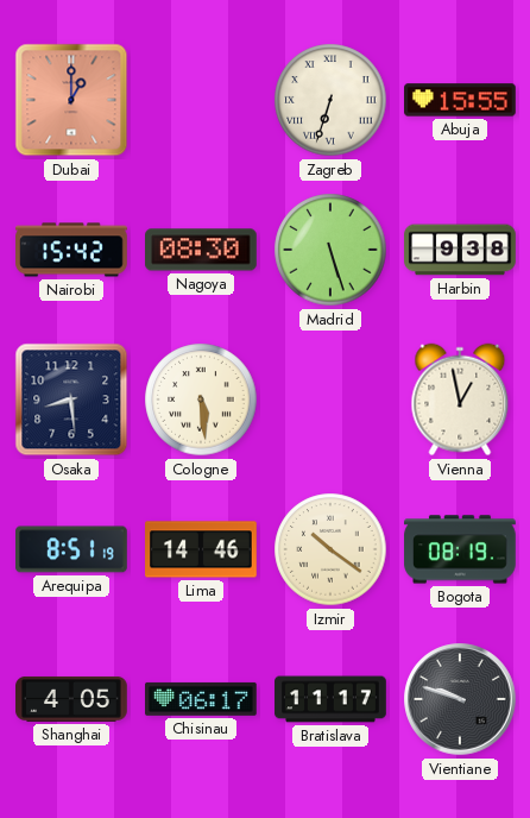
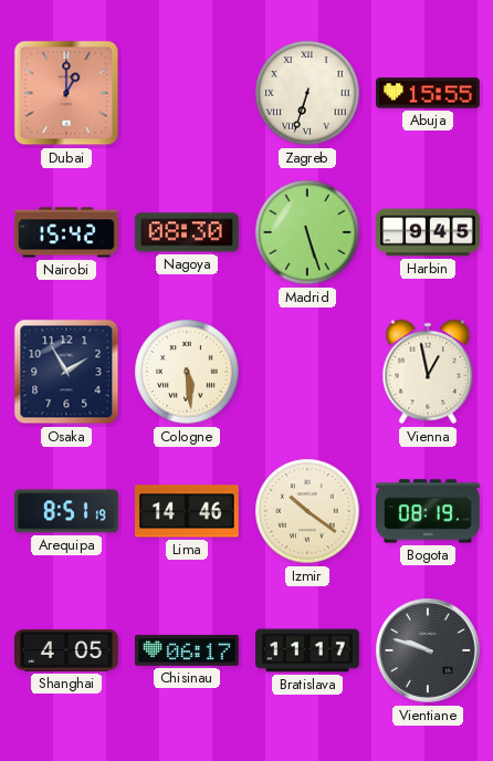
Harbin: 9:38 -> 9:45 (428, 232)
Osaka: 8:29 -> 1:55 (66, 372)
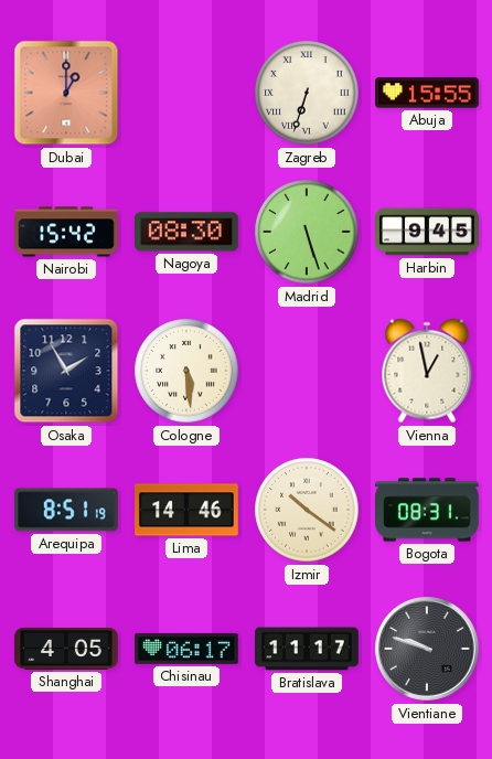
Bogota: 08:19 -> 08:31 (427, 510)
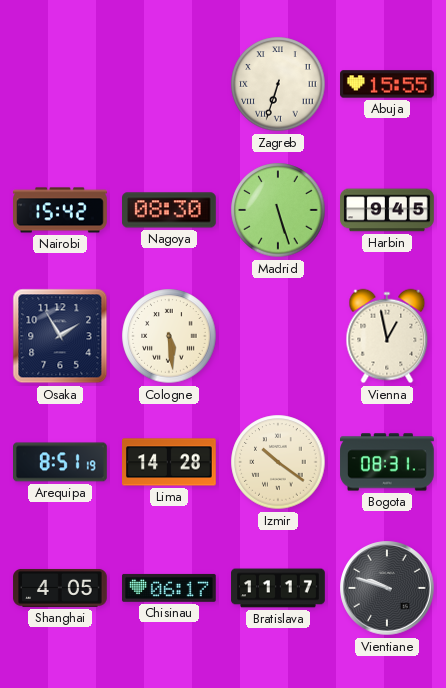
Dubai: 1:00 -> none (66, 93)
Lima: 14:46 -> 14:28 (169, 462)
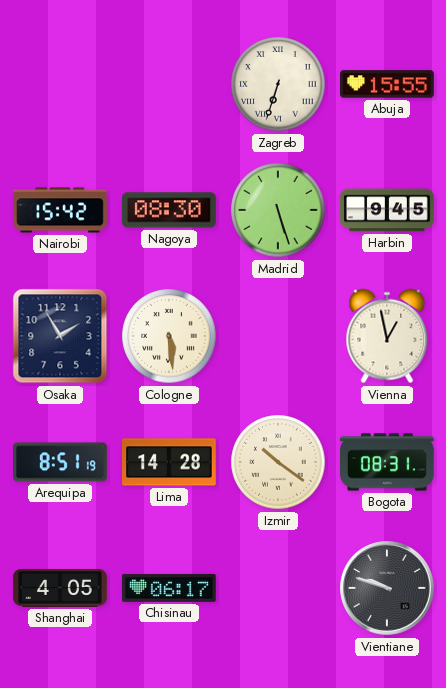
Bratislava: 11:17 -> none (278, 588)
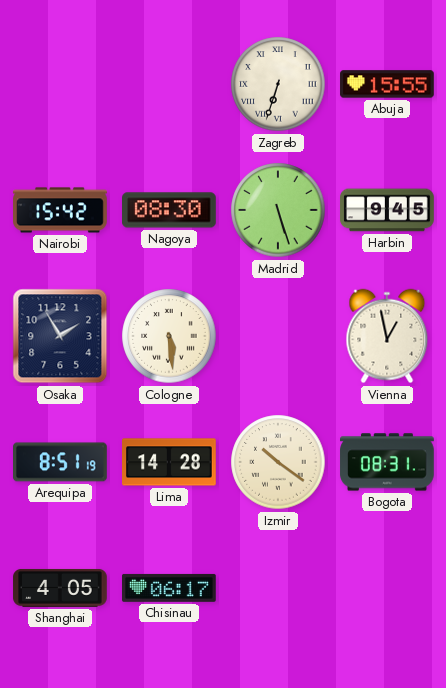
Vientiane: 9:48 -> none (387, 588)
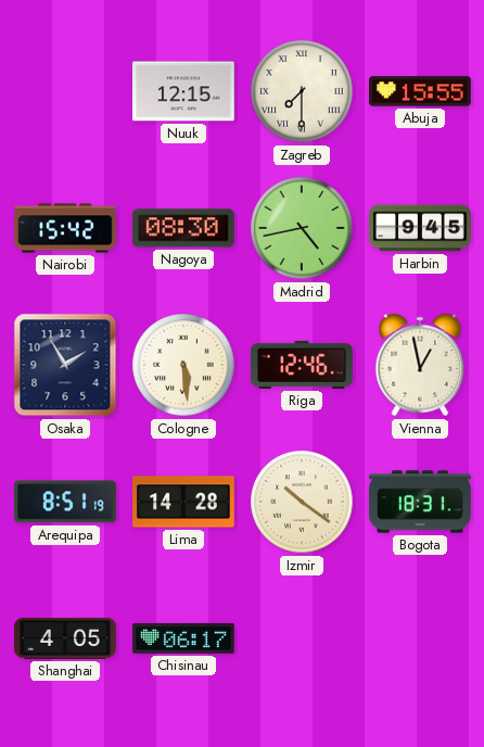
Nuuk: none -> 12:15 (184, 91)
Zagreb: 6:33 -> 7:30 (302, 91)
Madrid: 5:27 -> 4:43 (302, 228)
Riga: none -> 12:46 (303, 365)
Bogota: 08:31 -> 18:31 (420, 502)
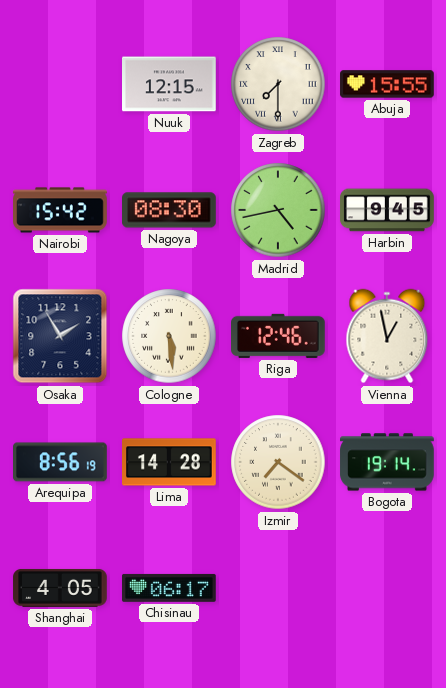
Arequipa: 8:51 -> 8:56 (60, 462)
Izmir: 10:21 -> 7:21 (278, 462)
Bogota: 18:31 -> 19:14 (387, 462)
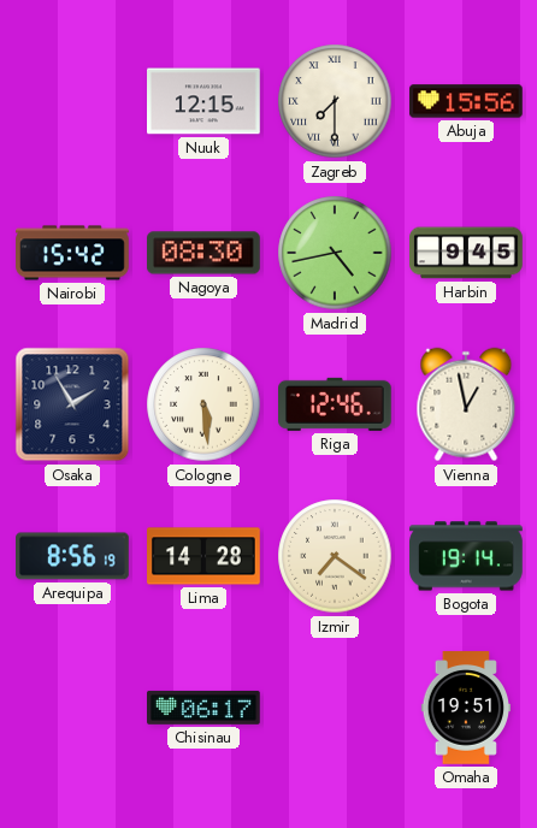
Abuja: 15:55 -> 15:56 (466, 101)
Shanghai: 4:05 -> none (60, 588)
Omaha: none -> 19:51 (466, 708)
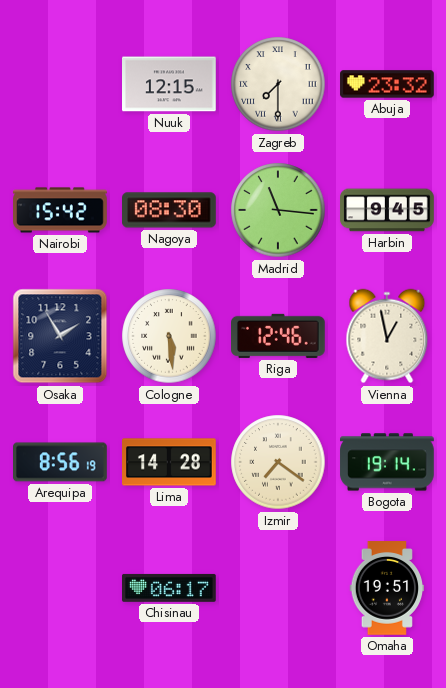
Abuja: 15:56 -> 23:32 (387, 84)
Madrid: 4:43 -> 11:16 (278, 210)
